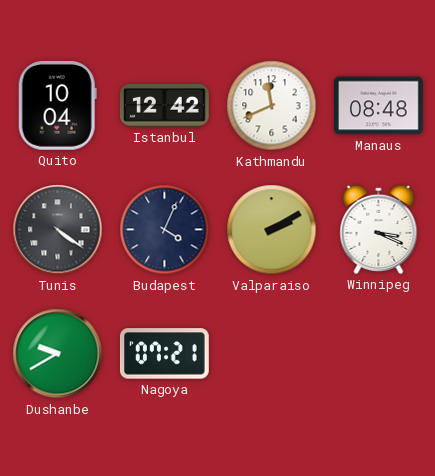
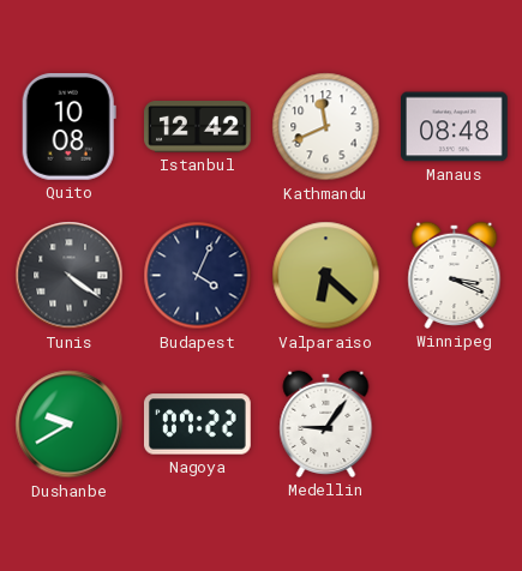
Quito: 10:04 -> 10:08 (68, 126)
Valparaiso: 2:10 -> 6:22 (326, 276)
Nagoya: 07:21 -> 07:22 (198, 425)
Medellin: none -> 9:06 (326, 423)
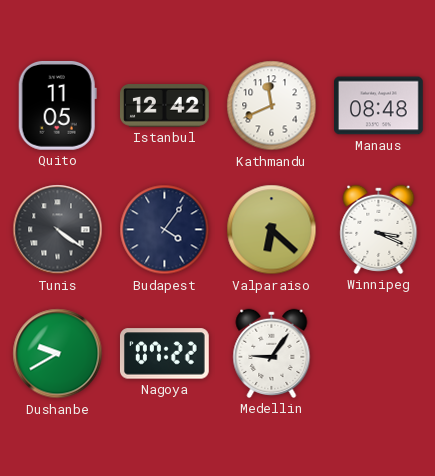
Quito: 10:08 -> 11:05 (57, 105)
Budapest: 4:04 -> 4:06 (165, 230)
